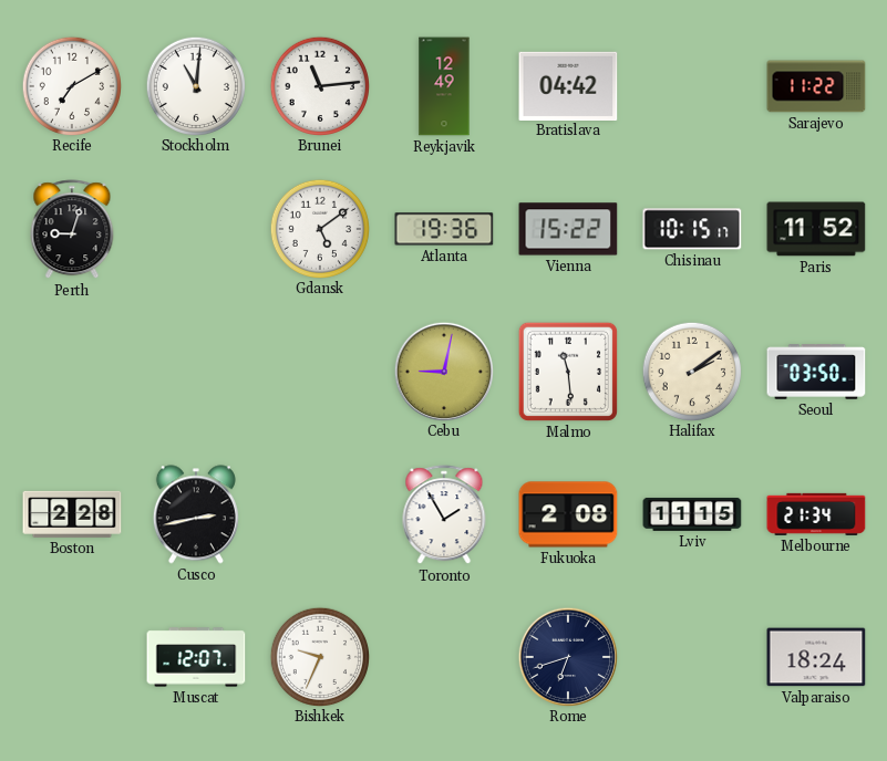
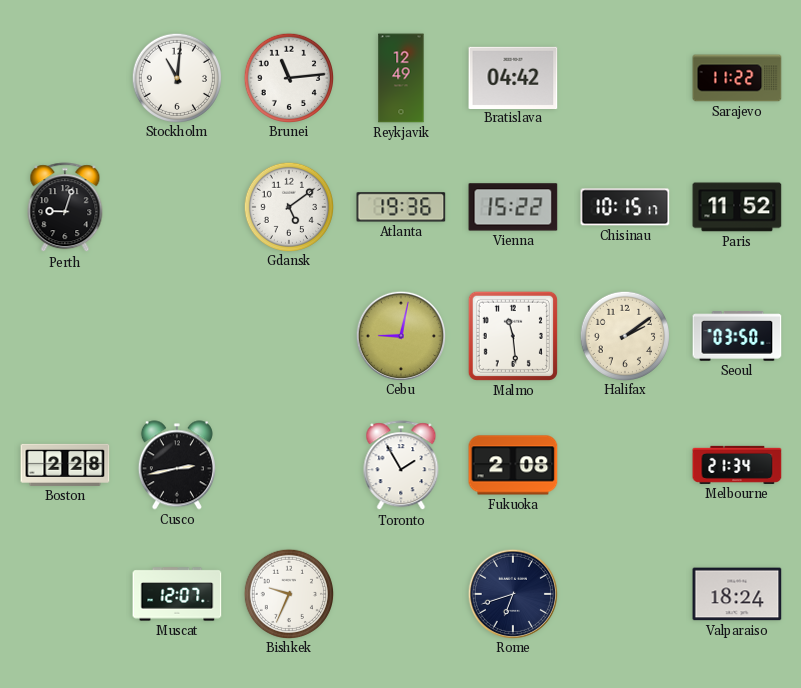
Recife: 7:10 -> none (71, 85)
Lviv: 11:15 -> none (692, 514)
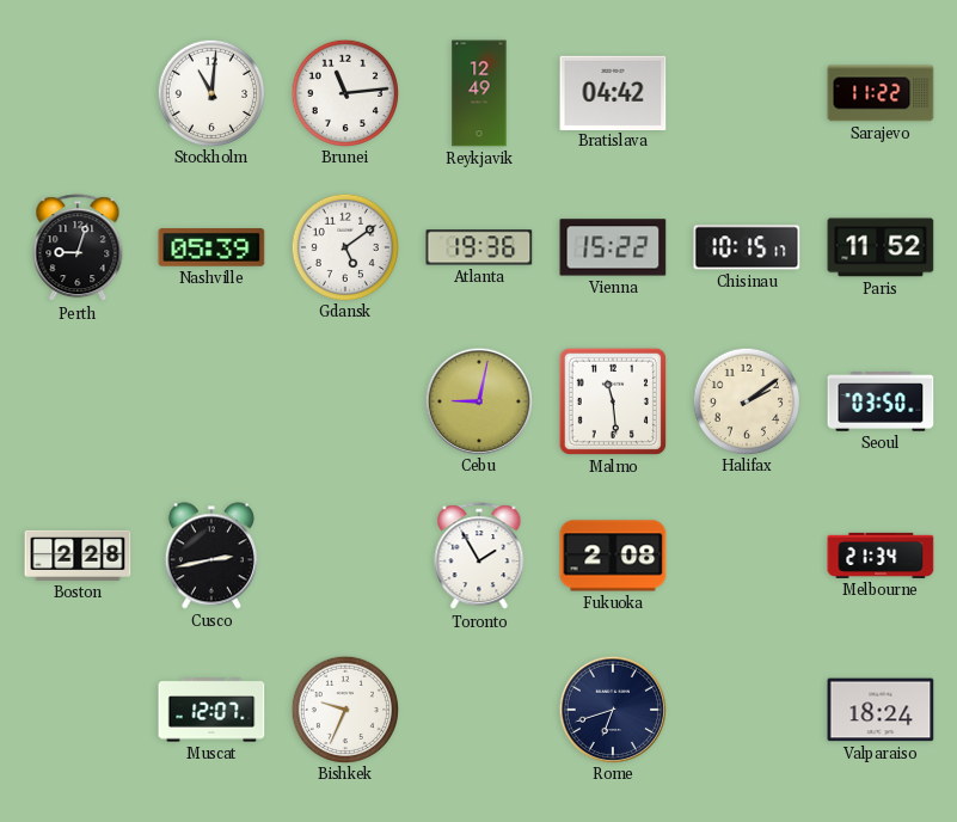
Nashville: none -> 05:39 (211, 247)
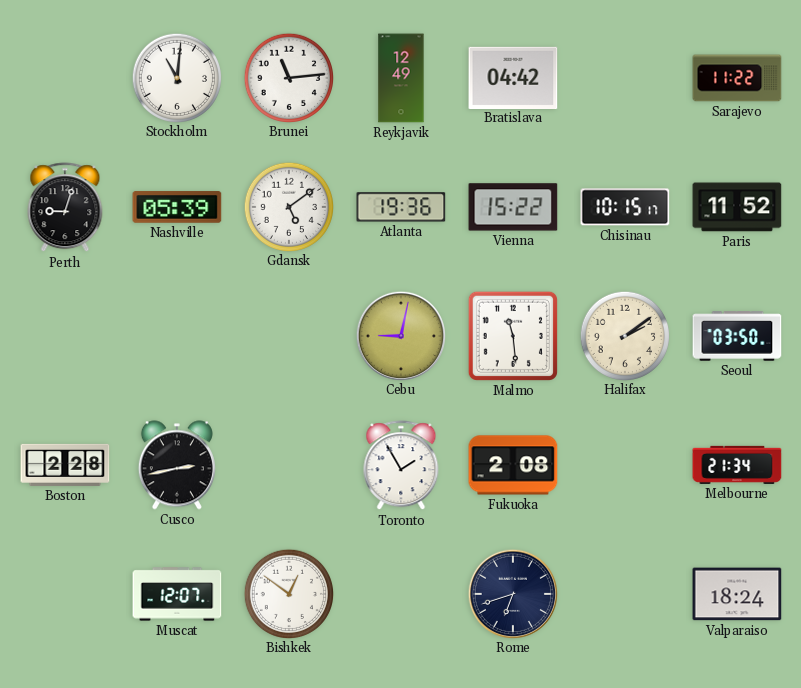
Bishkek: 9:34 -> 12:51 (288, 593)
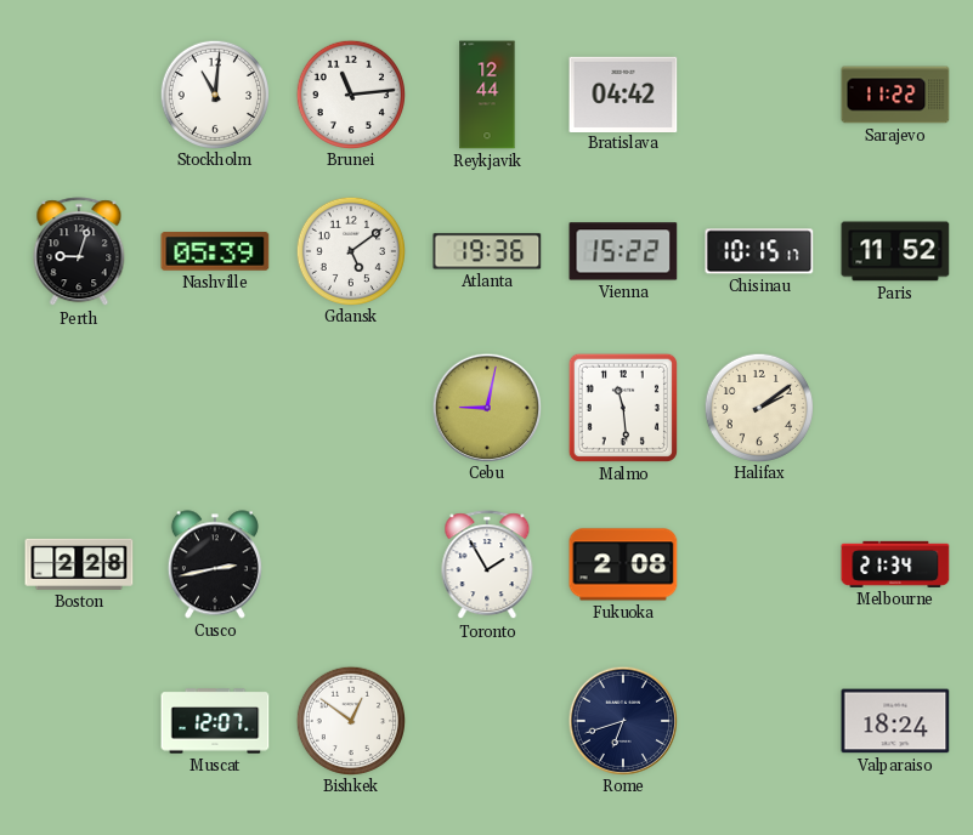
Reykjavik: 12:49 -> 12:44 (487, 95)
Seoul: 03:50 -> none (737, 336)
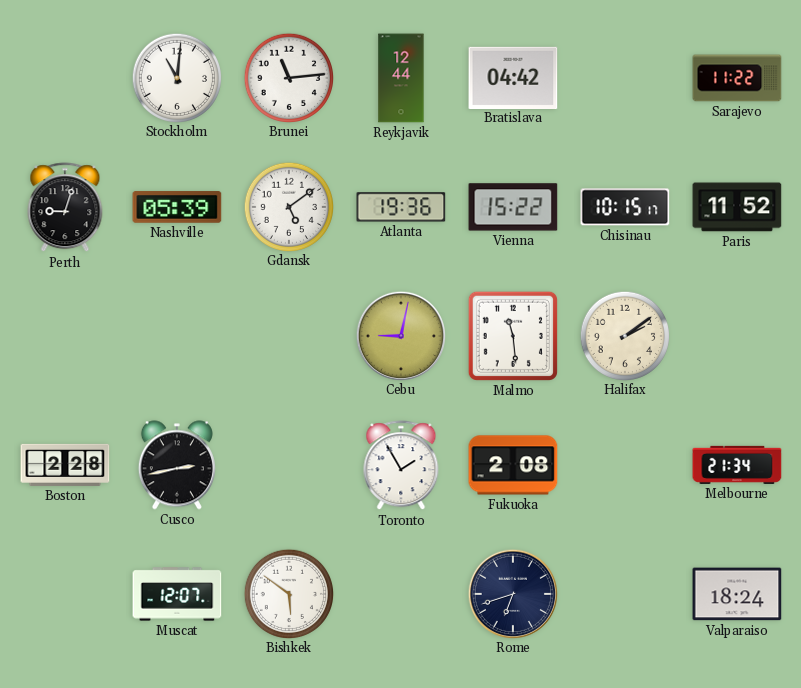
Bishkek: 12:51 -> 5:51 (288, 593)
